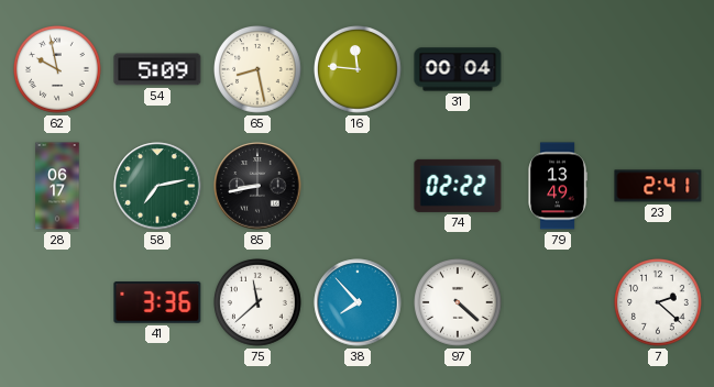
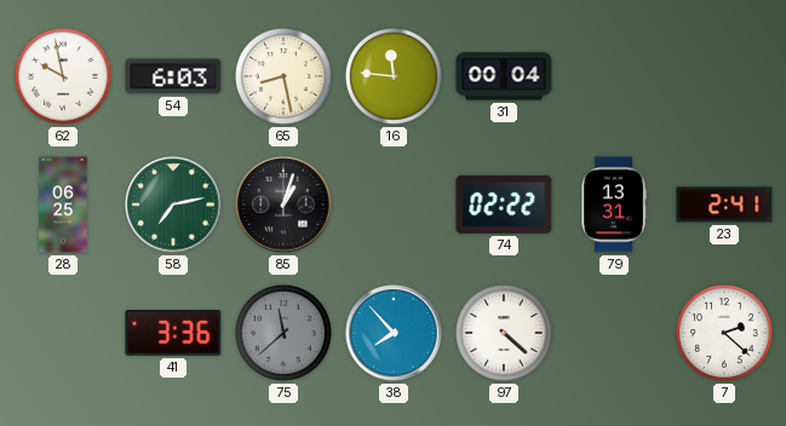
54: 5:09 -> 6:03 (173, 76)
28: 06:17 -> 06:25 (63, 205)
85: 8:43 -> 1:03 (283, 205)
79: 13:49 -> 13:31 (614, 205)
75 dial: white -> grey (285, 334)
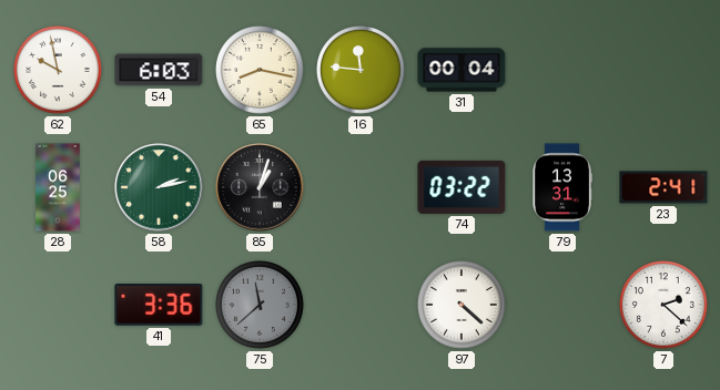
65: 8:28 -> 8:17 (261, 71)
58: 7:13 -> 2:13 (159, 187)
74: 02:22 -> 03:22 (462, 187)
38: 7:53 -> none (394, 333)
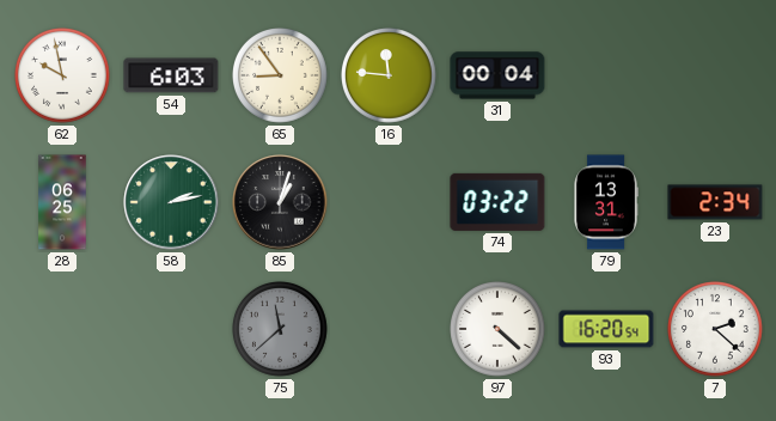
65: 8:17 -> 8:54 (281, 77)
23: 2:41 -> 2:34 (715, 202)
41: 3:36 -> none (159, 306)
93: none -> 16:20 (606, 329)
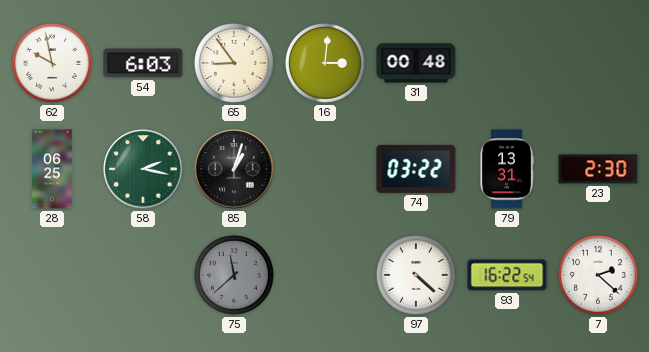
16: 11:46 -> 3:01 (326, 64)
31: 00:04 -> 00:48 (416, 63)
58: 2:13 -> 2:17 (143, 169)
23: 2:34 -> 2:30 (598, 169)
93: 16:20 -> 16:22 (507, 275)
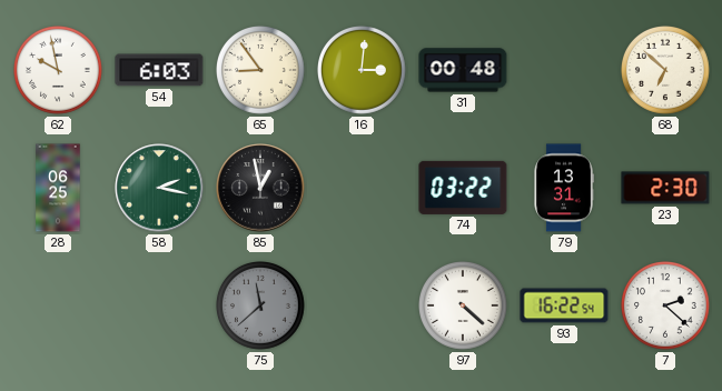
68: none -> 6:52 (666, 71)
85: 1:03 -> 12:58 (260, 188)
